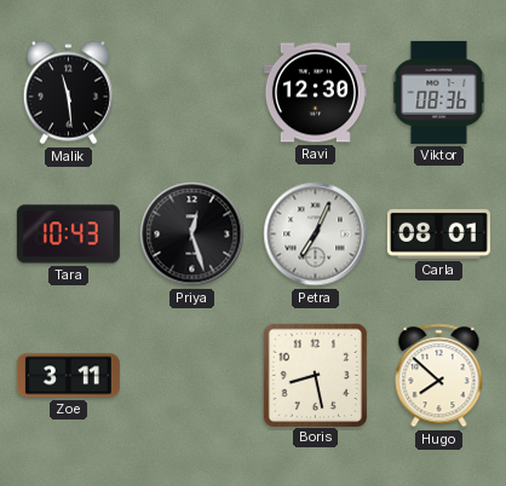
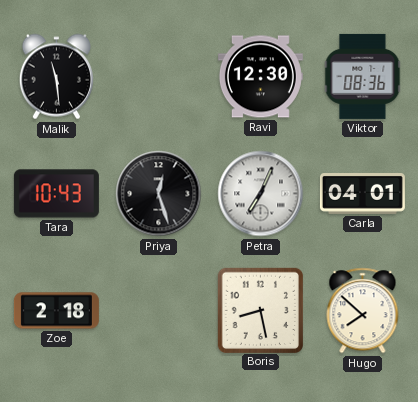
Carla: 08:01 -> 04:01 (362, 194)
Zoe: 3:11 -> 2:18 (56, 311)
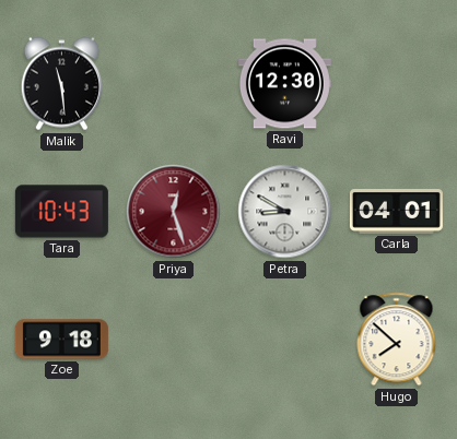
Viktor: 08:36 -> none (363, 76)
Priya dial: black -> burgundy (174, 212)
Petra: 7:04 -> 8:50 (285, 212)
Zoe: 2:18 -> 9:18 (61, 340)
Boris: 8:28 -> none (260, 310)
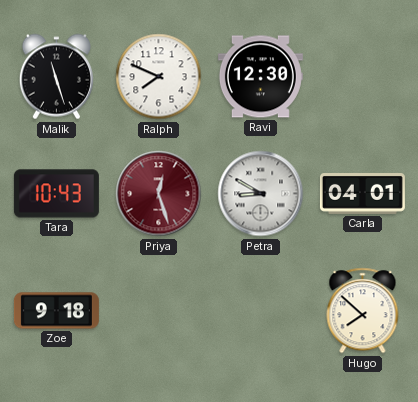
Malik: 11:29 -> 11:27 (56, 77)
Ralph: none -> 7:49 (159, 77)
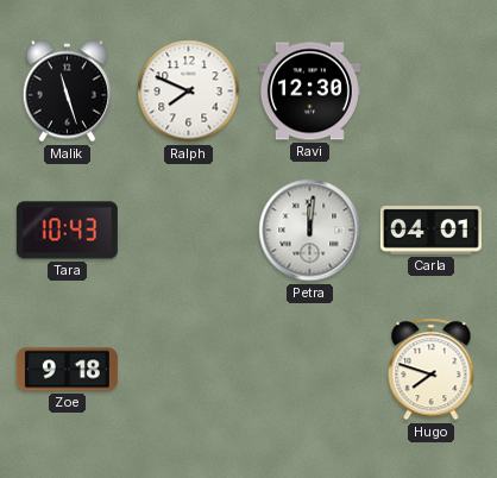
Priya: 12:27 -> none (159, 194)
Petra: 8:50 -> 12:01 (310, 231)
Hugo: 7:52 -> 7:48 (432, 370)
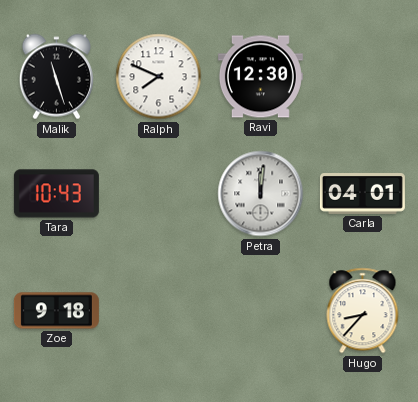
Hugo: 7:48 -> 8:37 (363, 311)
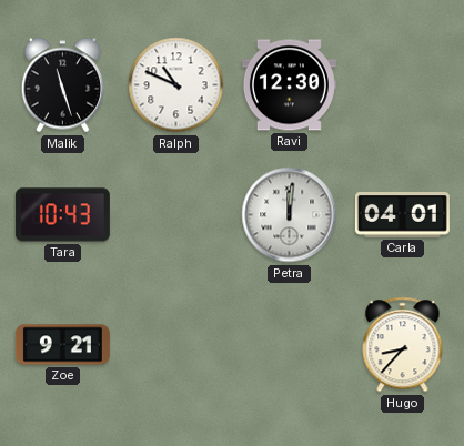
Ralph: 7:49 -> 10:49 (176, 85)
Zoe: 9:18 -> 9:21 (62, 345)
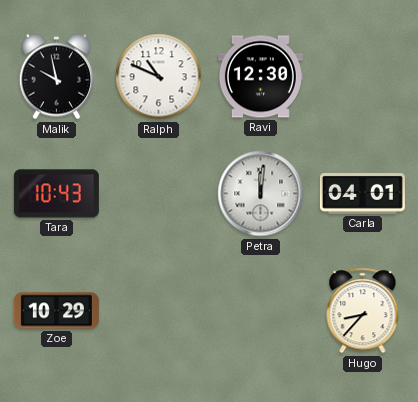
Malik: 11:27 -> 9:58 (56, 77)
Zoe: 9:21 -> 10:29 (56, 311)
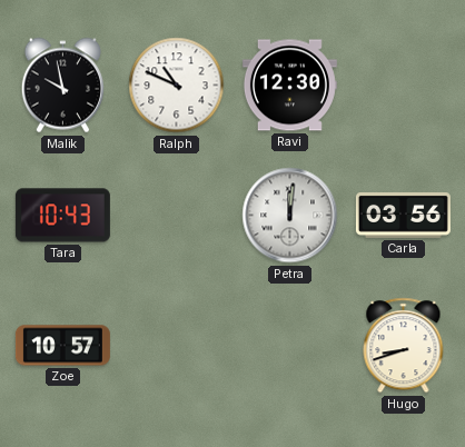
Carla: 04:01 -> 03:56 (403, 216)
Zoe: 10:29 -> 10:57 (62, 346)
Hugo: 8:37 -> 8:42 (404, 346)
